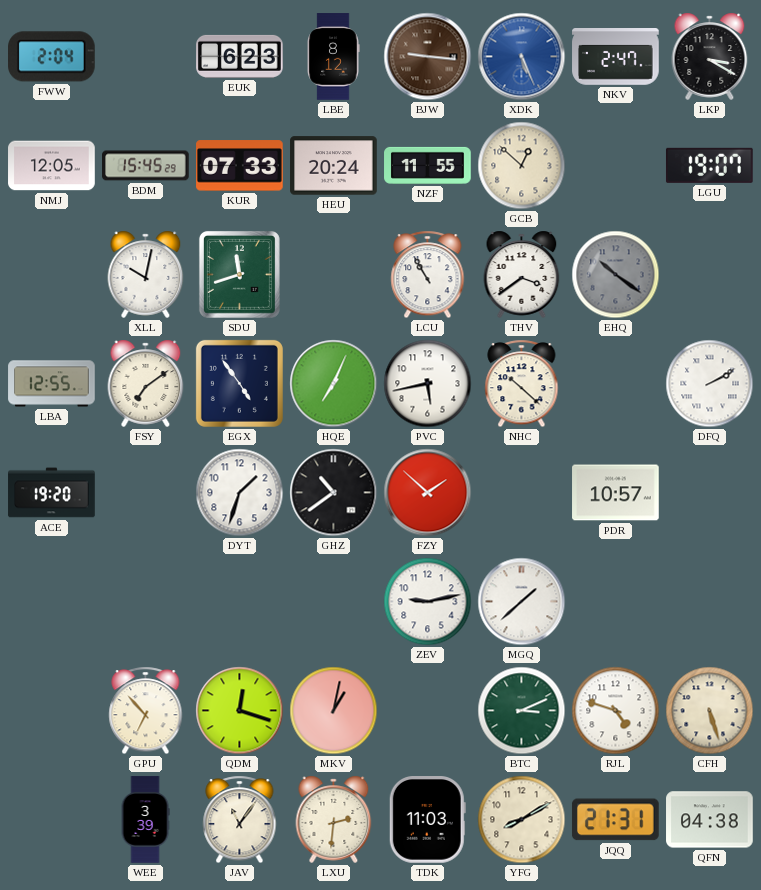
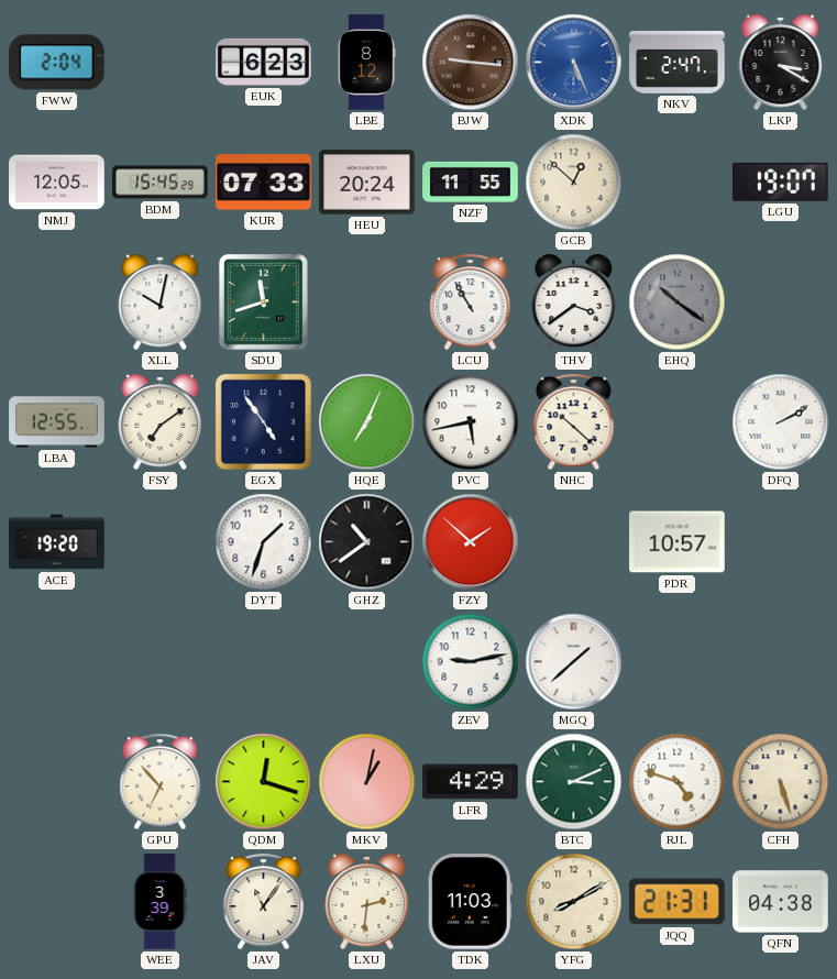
LFR: none -> 4:29 (471, 782)
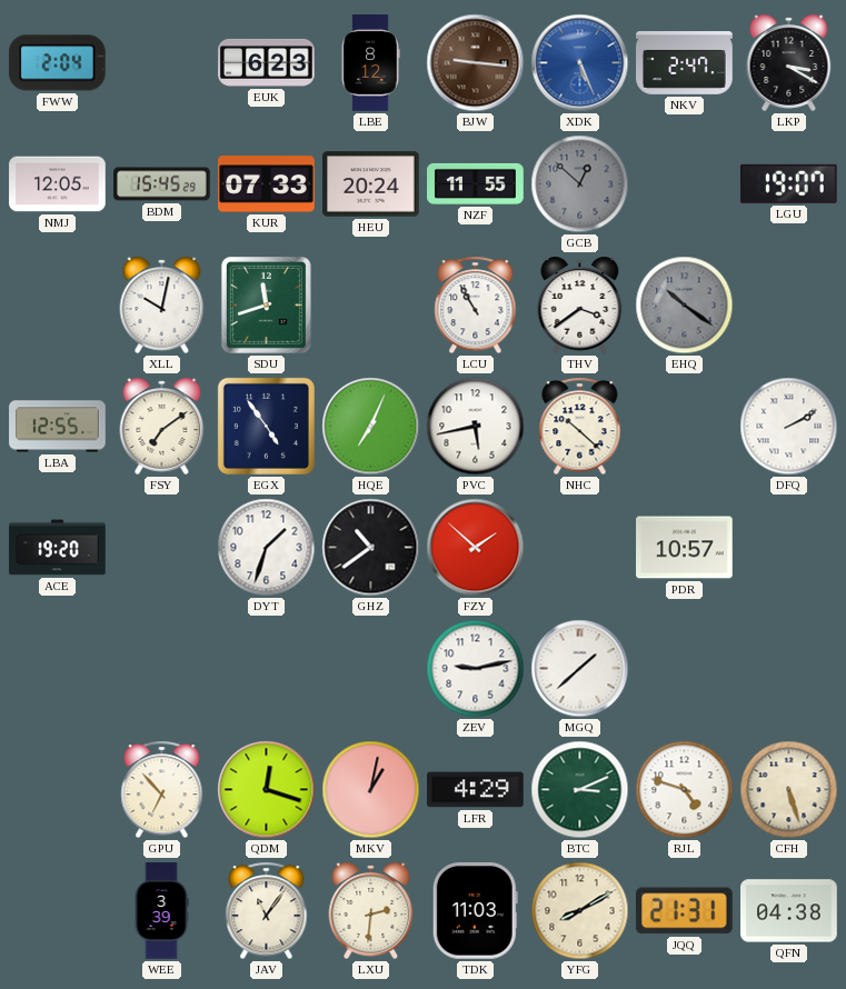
GCB dial: cream -> grey (580, 184)
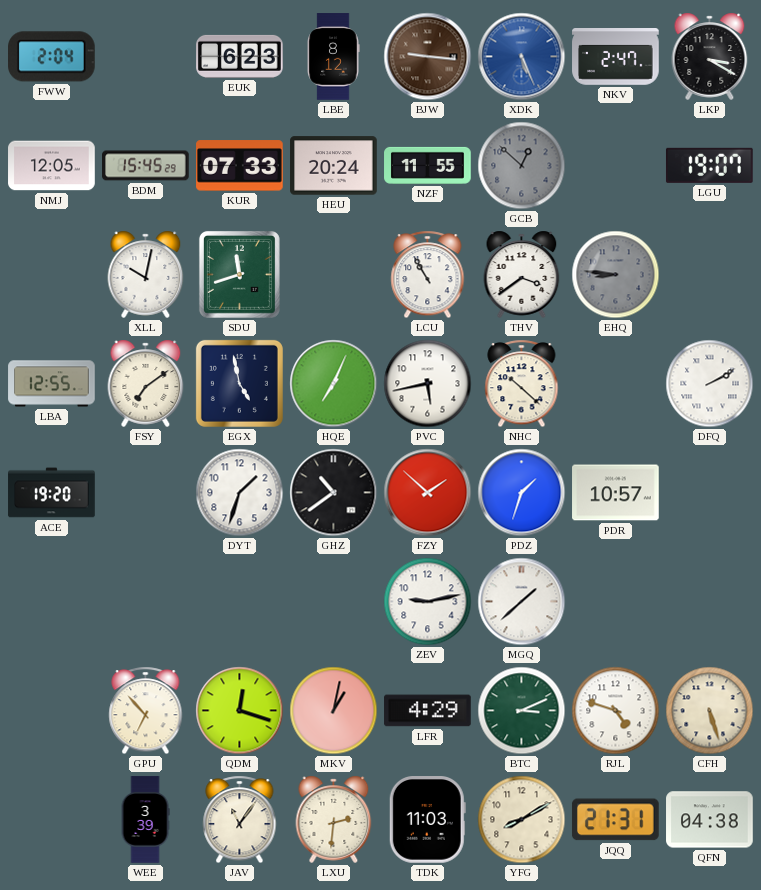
EHQ: 10:21 -> 8:46 (616, 275)
EGX: 4:54 -> 4:58 (239, 383)
PDZ: none -> 1:33 (522, 493)
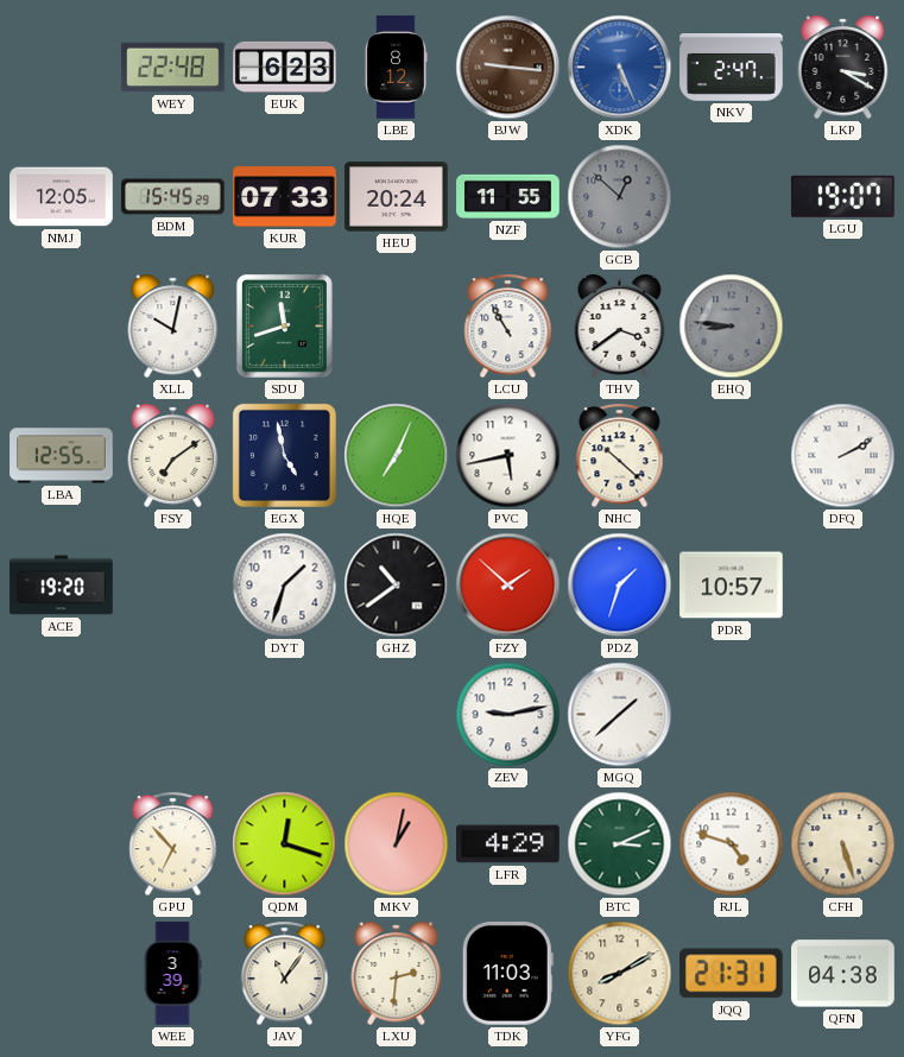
FWW: 2:04 -> none (52, 57)
WEY: none -> 22:48 (173, 68)
